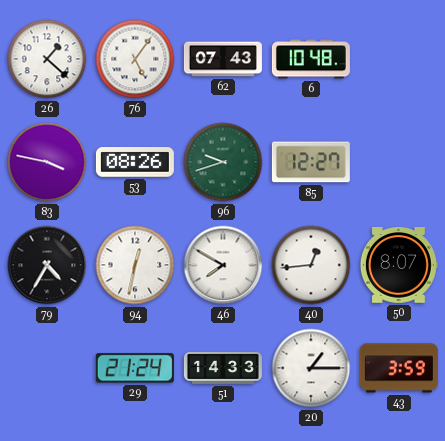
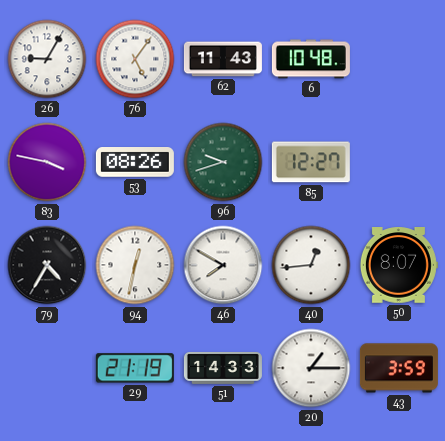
26: 1:22 -> 9:05 (47, 59)
62: 07:43 -> 11:43 (223, 59)
29: 21:24 -> 21:19 (135, 368)
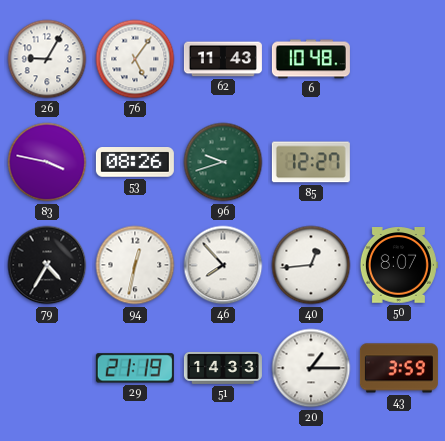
46: 7:50 -> 7:53 (223, 265)
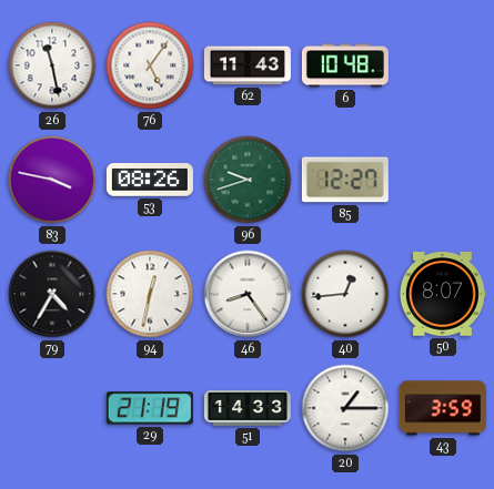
26: 9:05 -> 11:28 (52, 65)
46: 7:53 -> 8:24 (248, 294)
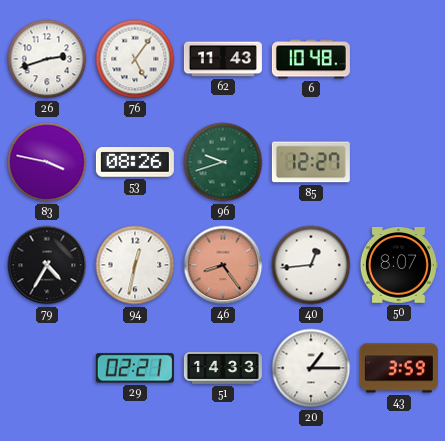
26: 11:28 -> 2:42 (47, 59)
46 dial: white -> salmon (223, 265)
29: 21:19 -> 02:21 (135, 368)
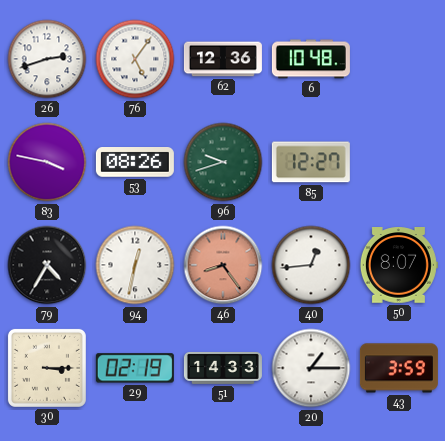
62: 11:43 -> 12:36 (223, 59)
30: none -> 3:15 (47, 368)
29: 02:21 -> 02:19 (135, 368)
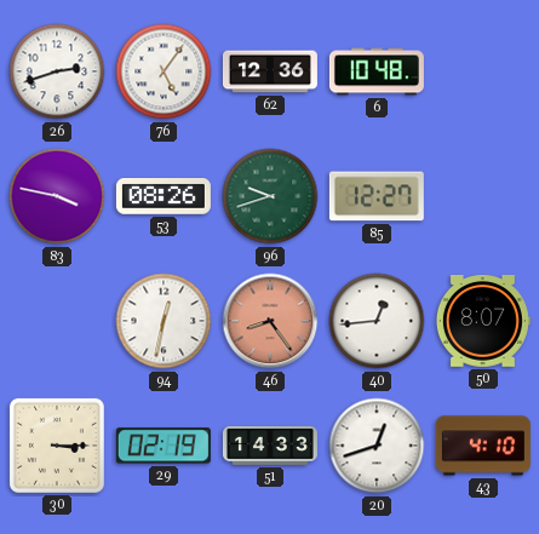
79: 4:35 -> none (47, 265)
20: 1:15 -> 12:42 (377, 446)
43: 3:59 -> 4:10 (483, 446)
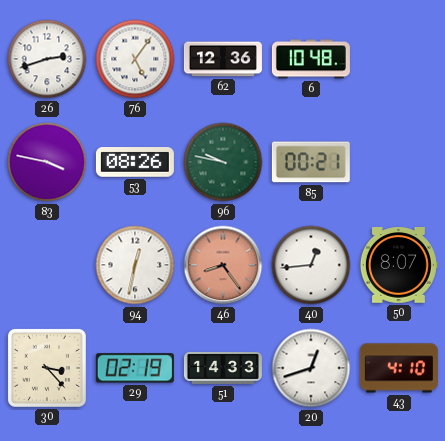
96: 9:42 -> 9:47 (223, 162)
85: 12:27 -> 00:21 (311, 162)
30: 3:15 -> 3:23 (47, 368)
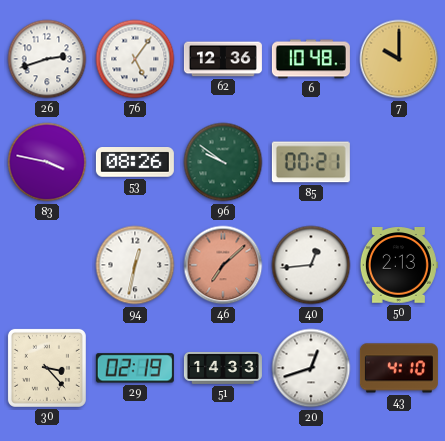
7: none -> 10:00 (399, 59)
96: 9:47 -> 9:51 (223, 162)
46: 8:24 -> 7:08 (223, 265)
50: 8:07 -> 2:13 (399, 266)
